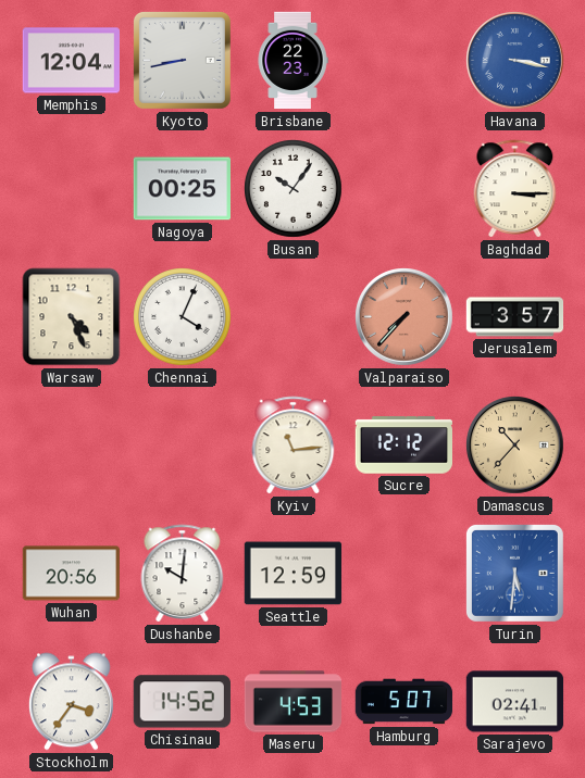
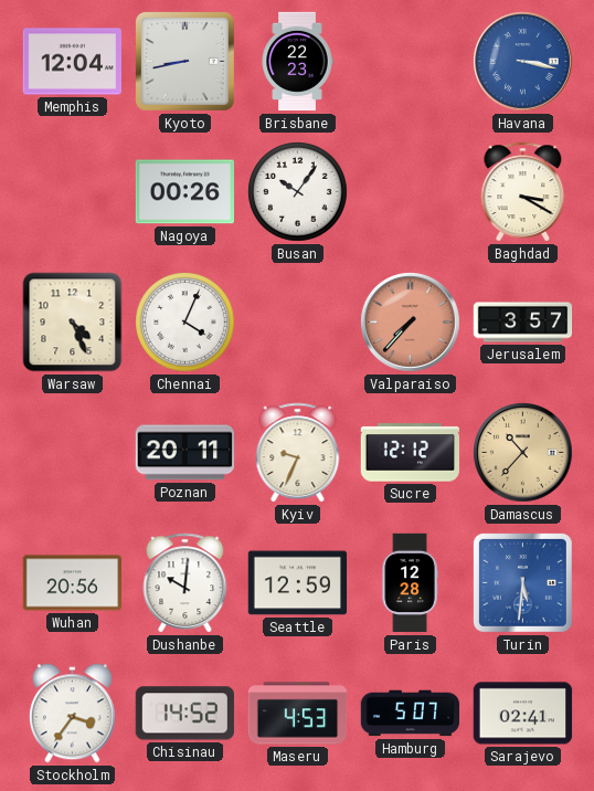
Nagoya: 00:25 -> 00:26 (184, 192)
Baghdad: 3:15 -> 3:20 (523, 192)
Poznan: none -> 20:11 (184, 453)
Kyiv: 11:14 -> 9:34 (298, 453)
Paris: none -> 12:28 (410, 583)
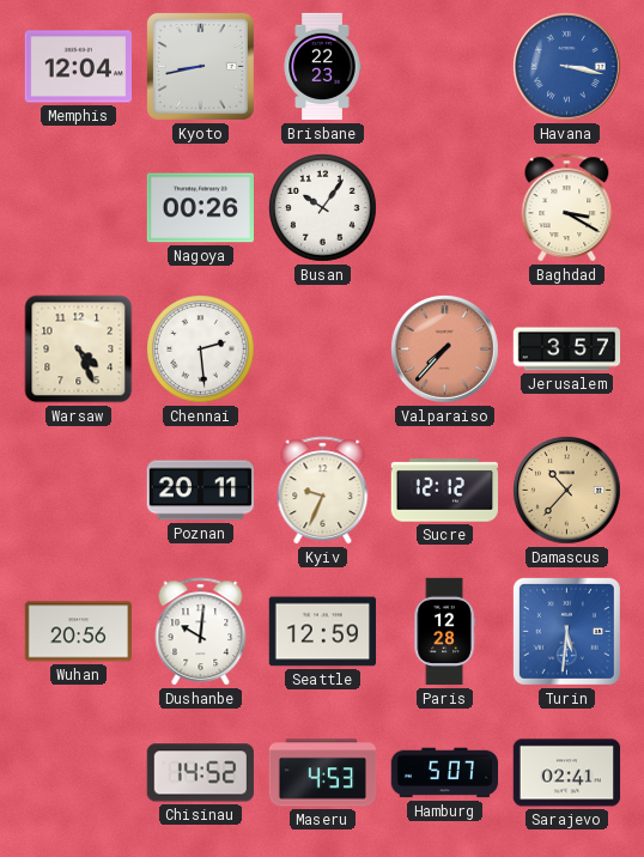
Chennai: 4:04 -> 2:29 (201, 350)
Stockholm: 3:36 -> none (72, 714)
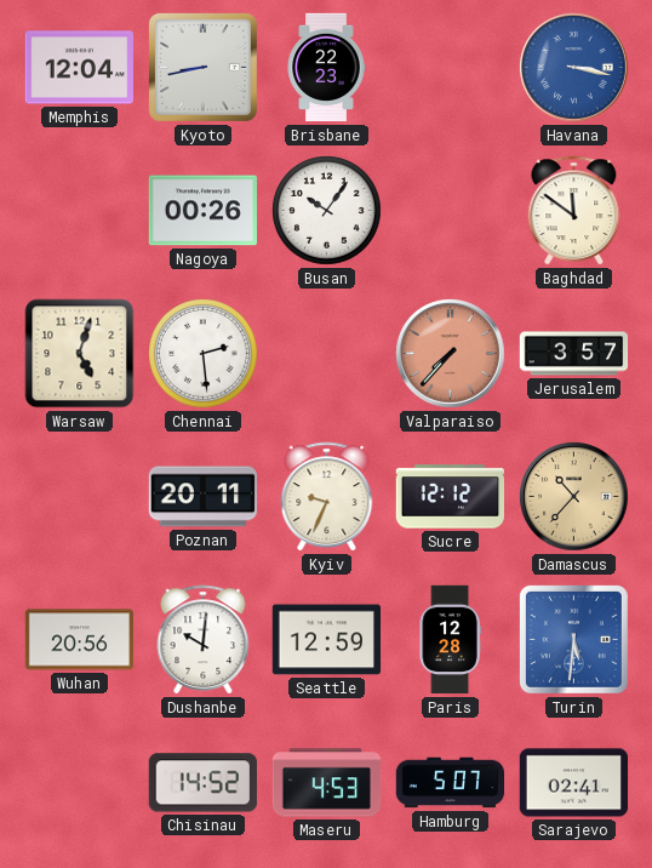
Baghdad: 3:20 -> 11:51 (574, 211)
Warsaw: 4:26 -> 5:03 (80, 354)
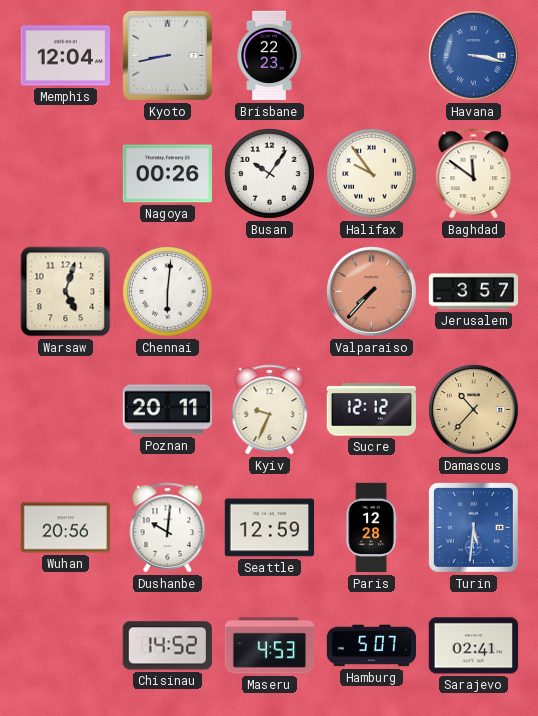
Halifax: none -> 9:54 (372, 174)
Chennai: 2:29 -> 6:01 (168, 292)
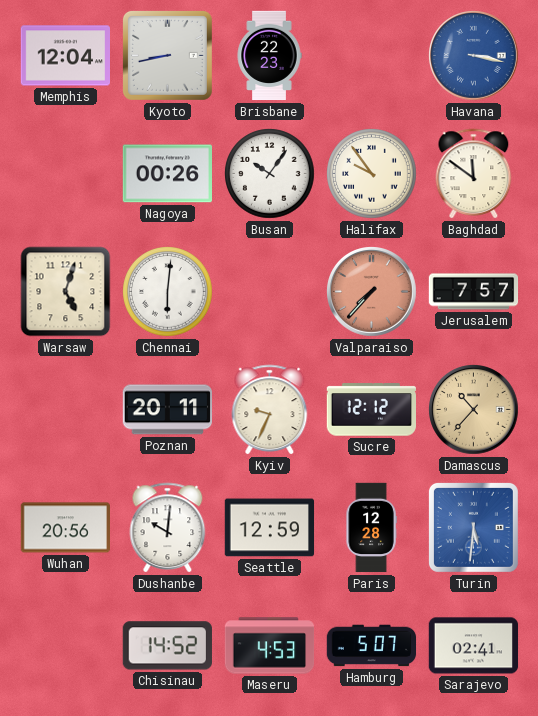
Jerusalem: 3:57 -> 7:57 (474, 292)
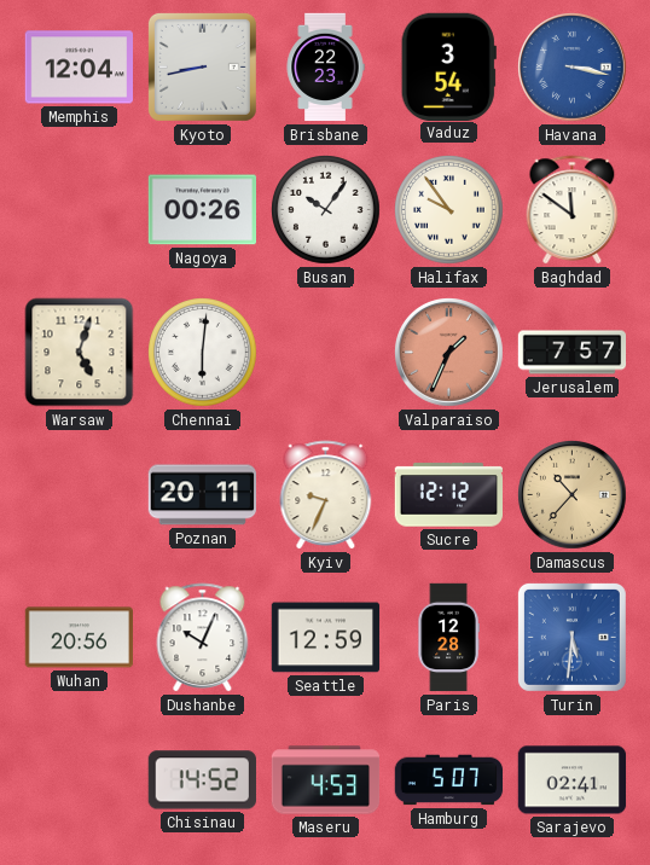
Vaduz: none -> 3:54 (448, 66)
Valparaiso: 7:37 -> 1:34 (449, 353)
Dushanbe: 10:01 -> 10:04 (203, 638)
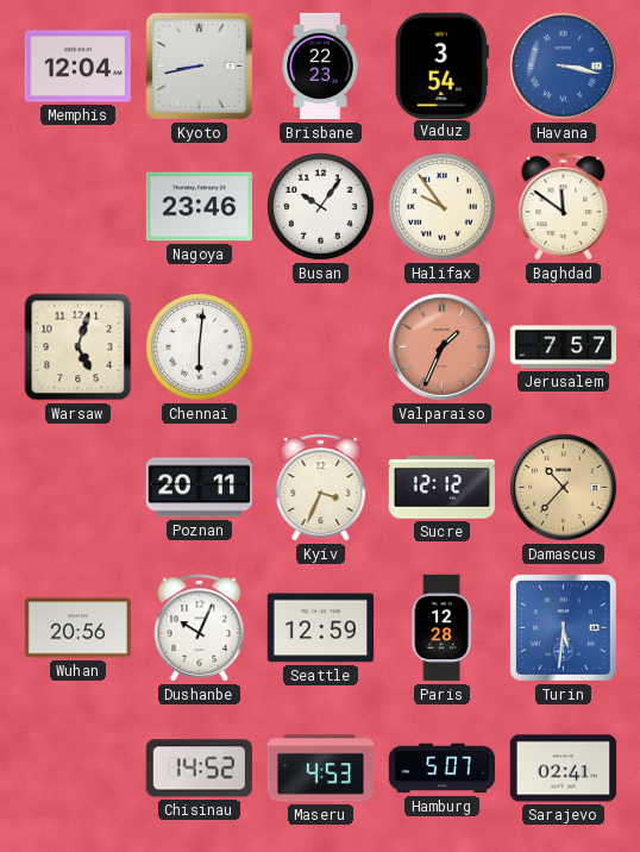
Nagoya: 00:26 -> 23:46 (199, 207)
Kyiv: 9:34 -> 3:34 (321, 488)
